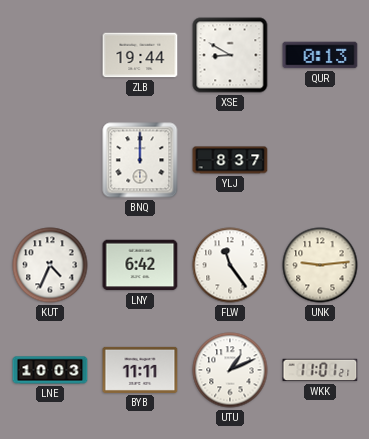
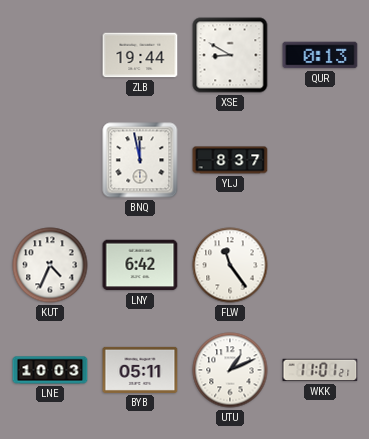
BNQ: 12:00 -> 11:58 (140, 160)
UNK: 9:14 -> none (320, 265)
BYB: 11:11 -> 05:11 (140, 370)
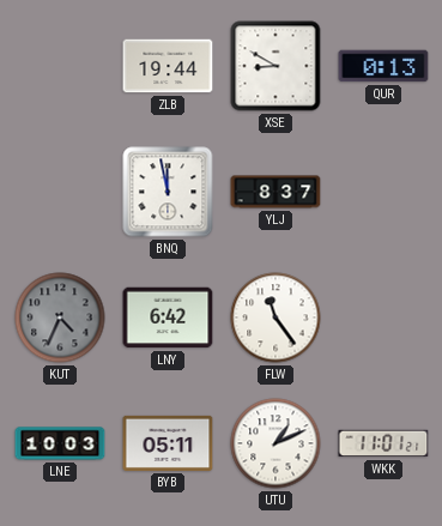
KUT dial: white -> grey (60, 318)
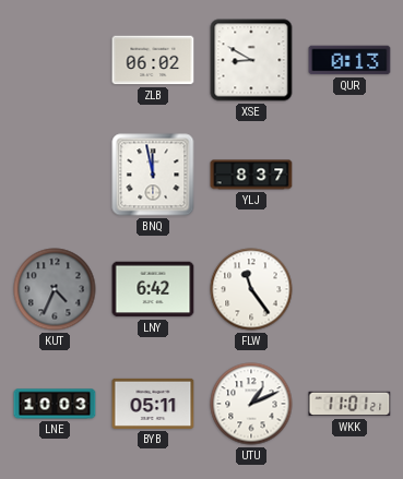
ZLB: 19:44 -> 06:02 (153, 60)
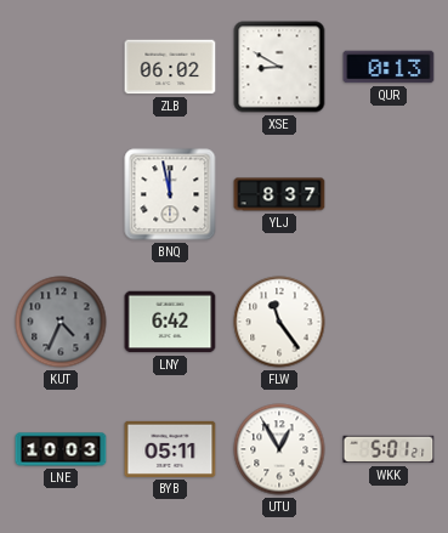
UTU: 1:11 -> 12:55 (279, 449)
WKK: 11:01 -> 5:01 (389, 449)
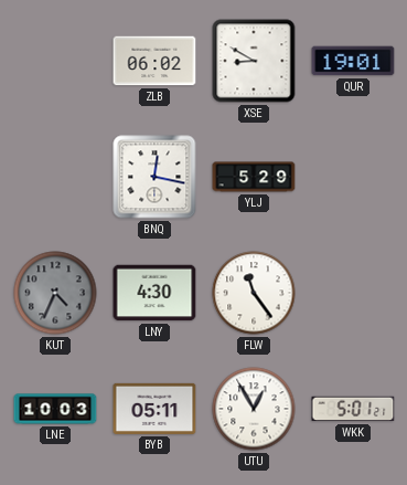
QUR: 0:13 -> 19:01 (353, 61)
BNQ: 11:58 -> 12:17 (154, 177)
YLJ: 8:37 -> 5:29 (254, 177)
LNY: 6:42 -> 4:30 (154, 293)
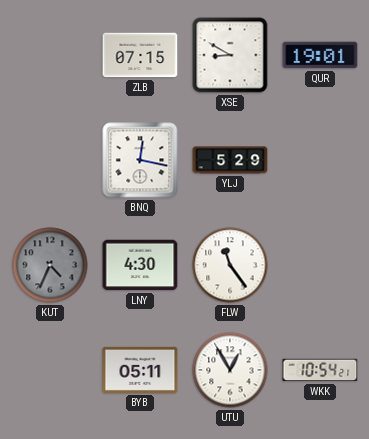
ZLB: 06:02 -> 07:15 (140, 55)
LNE: 10:03 -> none (55, 409)
WKK: 5:01 -> 10:54 (320, 370)
